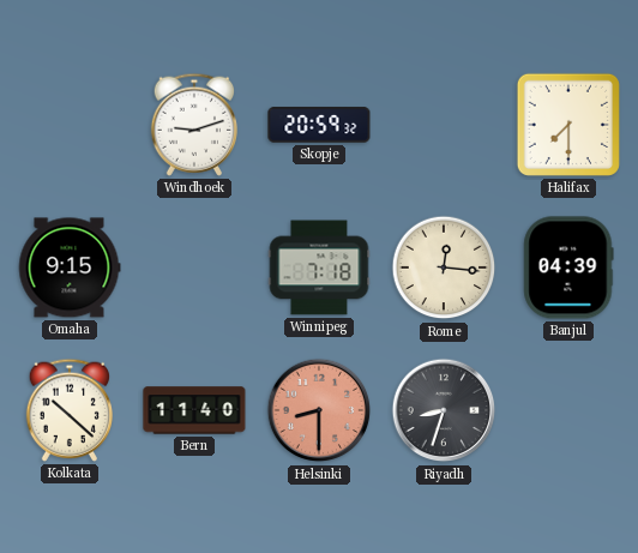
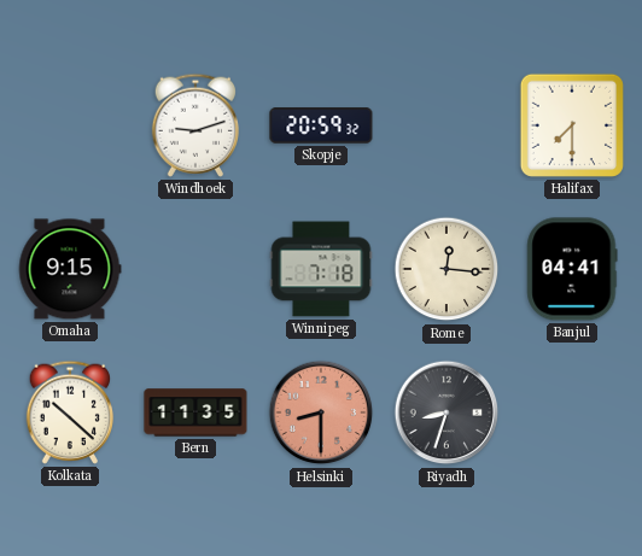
Banjul: 04:39 -> 04:41 (572, 269)
Bern: 11:40 -> 11:35 (195, 412)
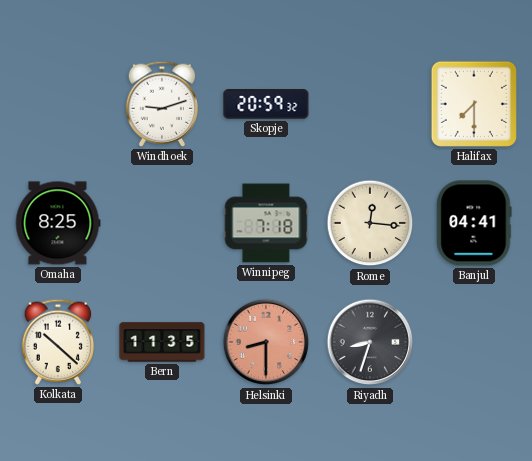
Omaha: 9:15 -> 8:25 (58, 223)
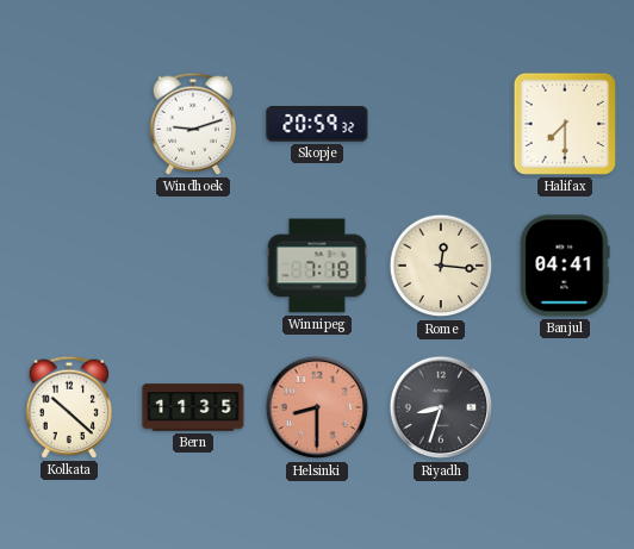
Omaha: 8:25 -> none (58, 223)
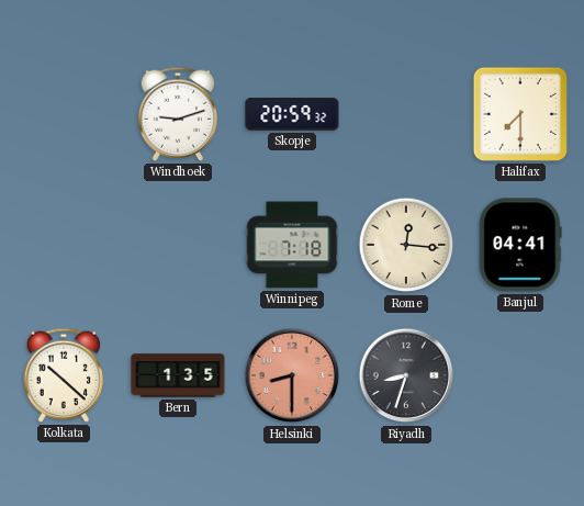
Bern: 11:35 -> 1:35 (178, 375)
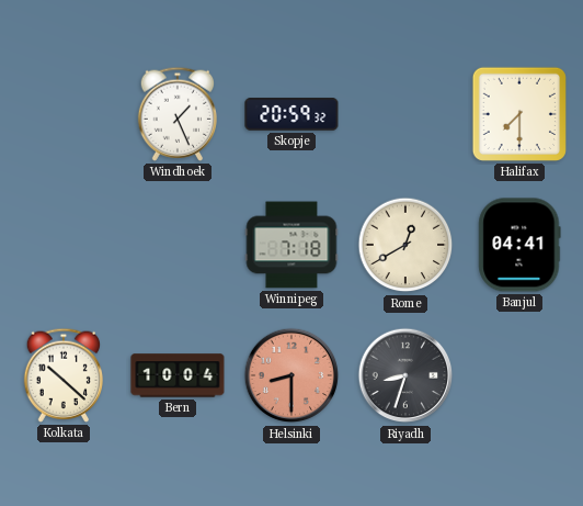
Windhoek: 9:12 -> 1:26 (176, 114)
Rome: 12:16 -> 12:40 (405, 245)
Bern: 1:35 -> 10:04 (178, 375)
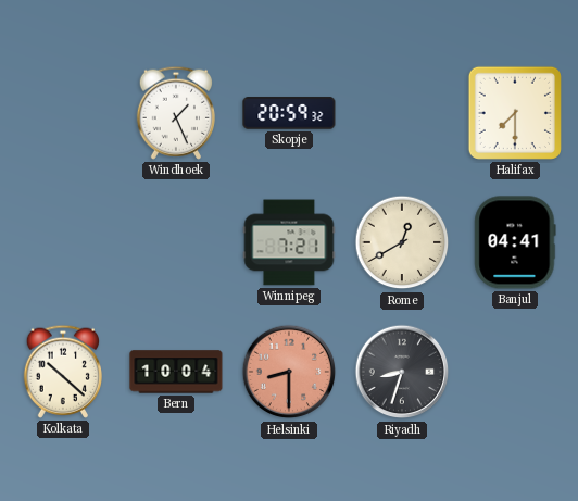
Winnipeg: 7:18 -> 7:21 (289, 242)
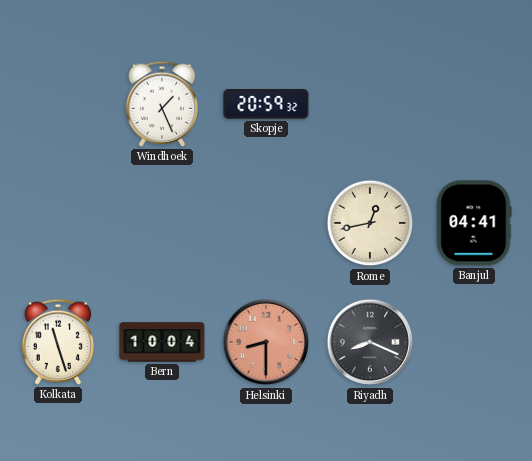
Halifax: 7:30 -> none (515, 113)
Winnipeg: 7:21 -> none (289, 242)
Rome: 12:40 -> 12:43 (370, 223)
Kolkata: 10:22 -> 11:27 (57, 342)
Riyadh: 8:33 -> 8:19 (370, 342)
